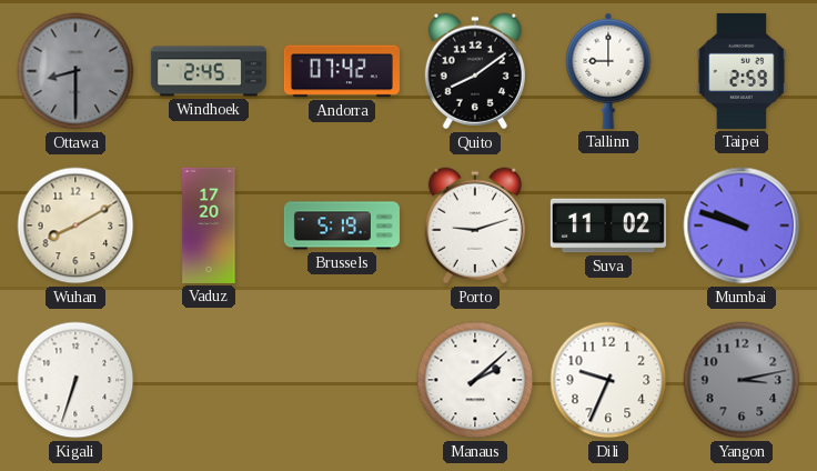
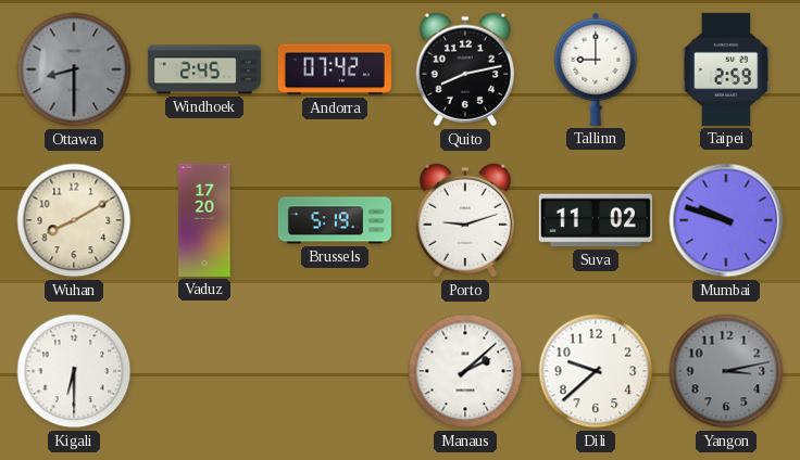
Quito: 8:09 -> 8:13 (465, 69)
Kigali: 6:33 -> 6:30 (74, 371)
Dili: 9:34 -> 9:38 (596, 371)
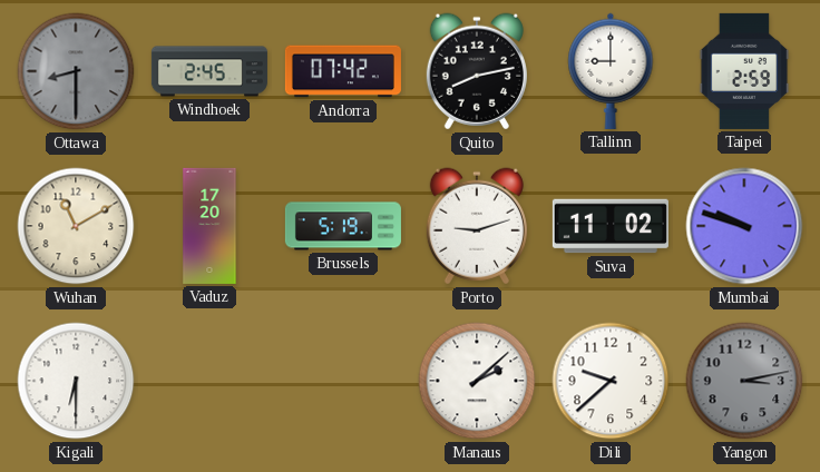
Wuhan: 8:10 -> 11:10 (76, 226)
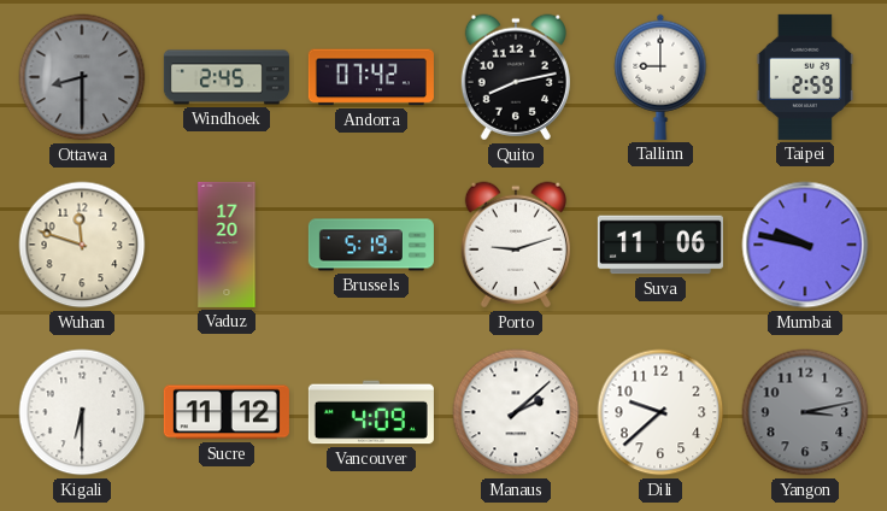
Wuhan: 11:10 -> 11:48 (82, 245)
Suva: 11:02 -> 11:06 (660, 245)
Mumbai: 9:48 -> 9:47 (805, 245)
Sucre: none -> 11:12 (227, 412)
Vancouver: none -> 4:09 (371, 412)
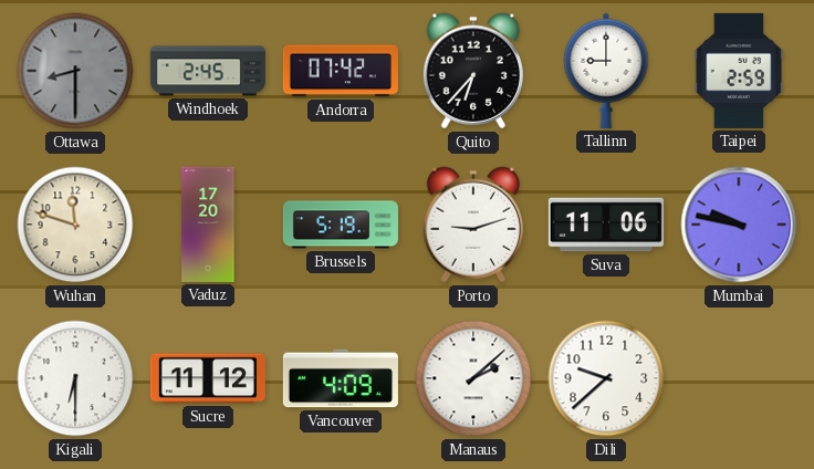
Quito: 8:13 -> 6:37 (473, 71)
Yangon: 3:13 -> none (805, 412)
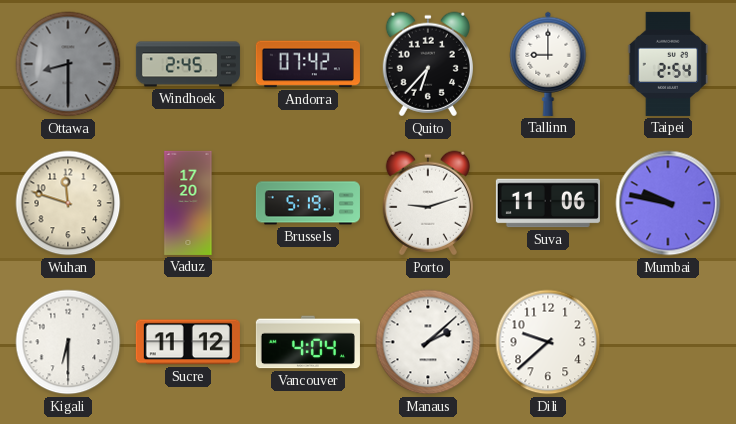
Taipei: 2:59 -> 2:54 (668, 64)
Vancouver: 4:09 -> 4:04 (308, 342)
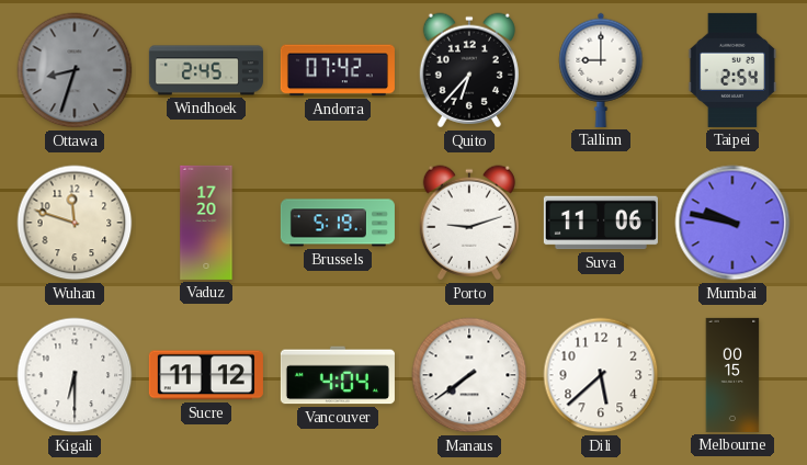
Ottawa: 8:30 -> 8:33 (75, 70)
Manaus: 2:08 -> 7:39 (469, 375)
Dili: 9:38 -> 5:38 (601, 375)
Melbourne: none -> 00:15 (732, 375)
